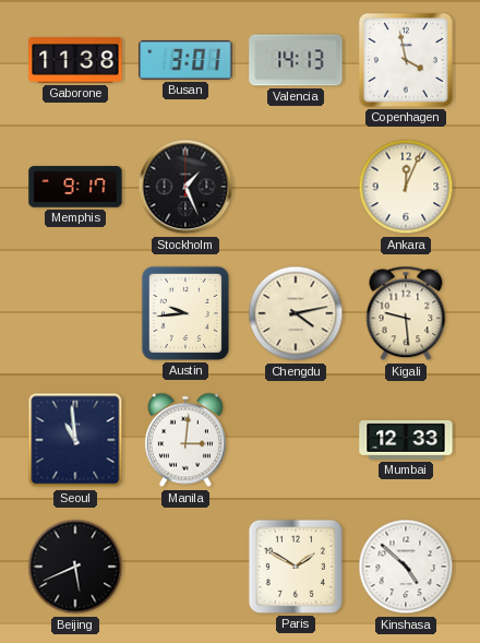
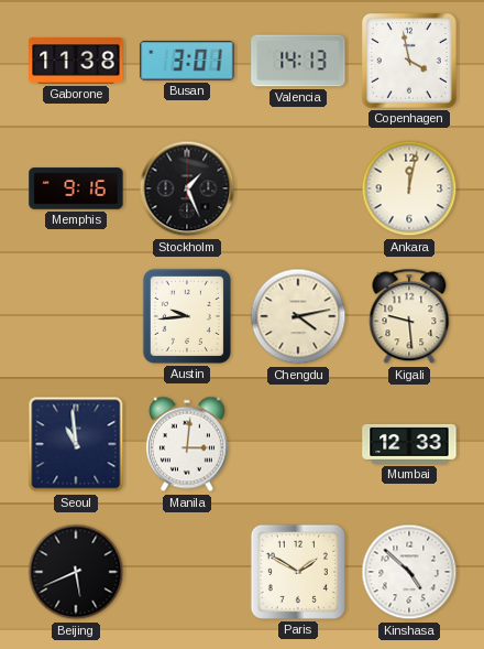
Memphis: 9:17 -> 9:16 (76, 188)
Ankara: 12:04 -> 12:02 (409, 188)
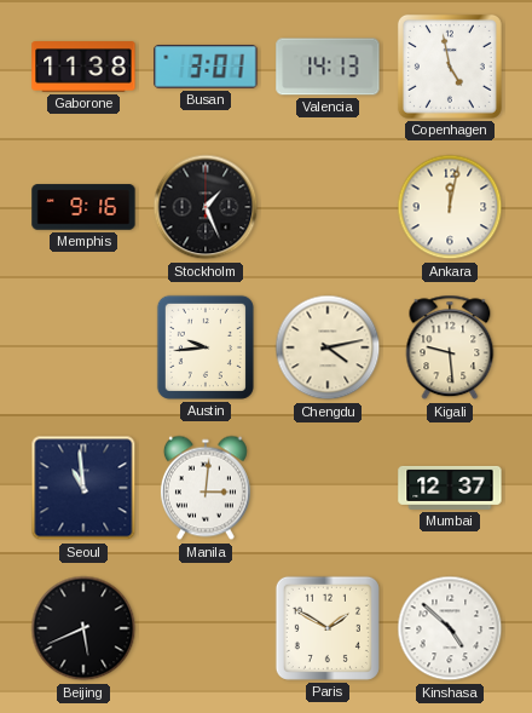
Copenhagen: 3:58 -> 4:58 (450, 67)
Mumbai: 12:33 -> 12:37 (450, 488)
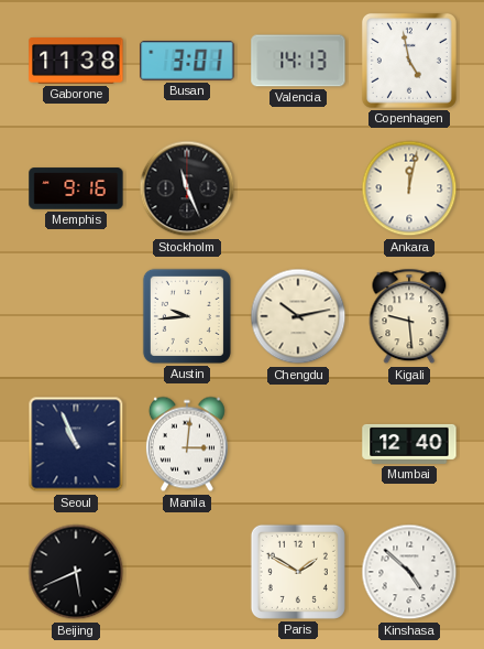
Stockholm: 1:26 -> 11:26 (187, 188)
Chengdu: 4:13 -> 10:13 (298, 316)
Seoul: 10:59 -> 10:56 (76, 444)
Mumbai: 12:37 -> 12:40 (409, 444)
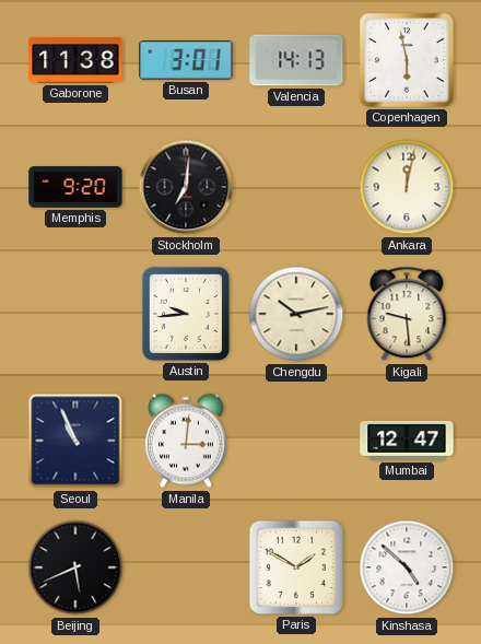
Copenhagen: 4:58 -> 5:58 (407, 60)
Memphis: 9:16 -> 9:20 (75, 187)
Stockholm: 11:26 -> 7:01 (186, 187)
Mumbai: 12:40 -> 12:47 (407, 441)
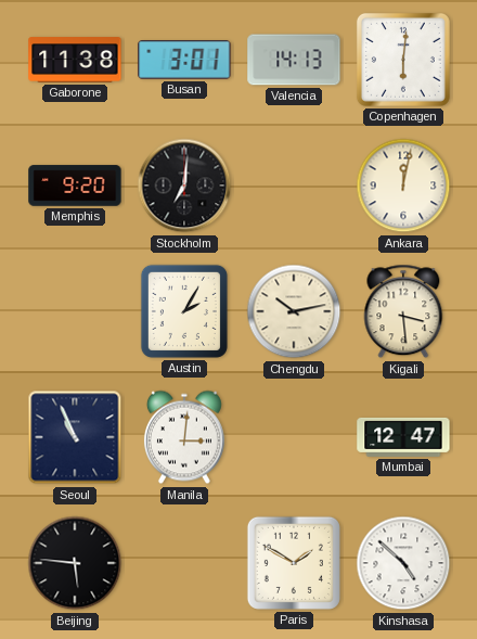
Copenhagen: 5:58 -> 6:01 (403, 60)
Austin: 9:44 -> 2:05 (184, 311)
Kigali: 9:29 -> 3:29 (403, 311)
Beijing: 5:41 -> 5:46 (75, 563)
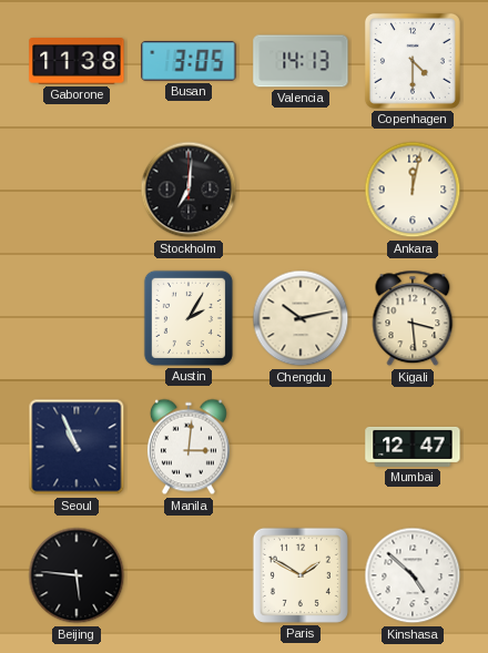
Busan: 3:01 -> 3:05 (189, 61)
Copenhagen: 6:01 -> 4:30 (413, 61)
Memphis: 9:20 -> none (75, 186)
